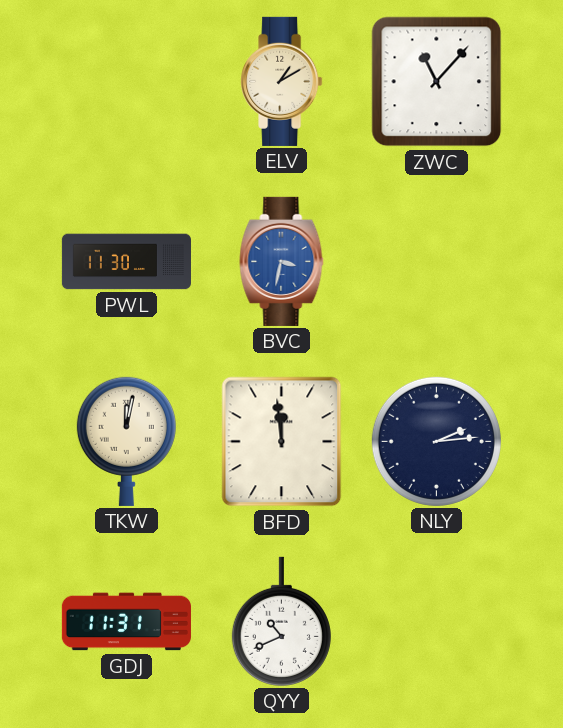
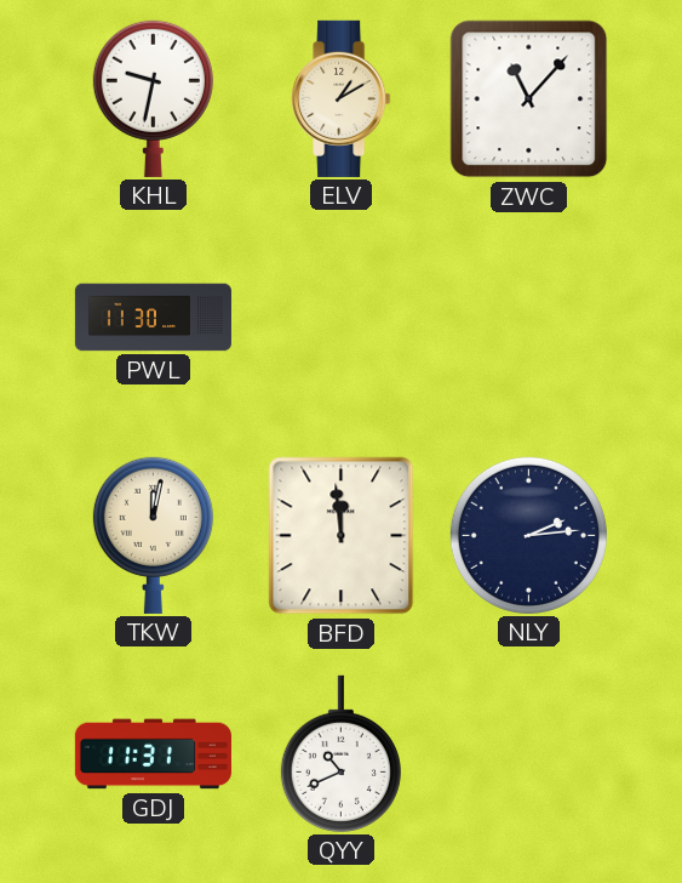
KHL: none -> 9:32 (153, 98)
BVC: 3:32 -> none (282, 261)
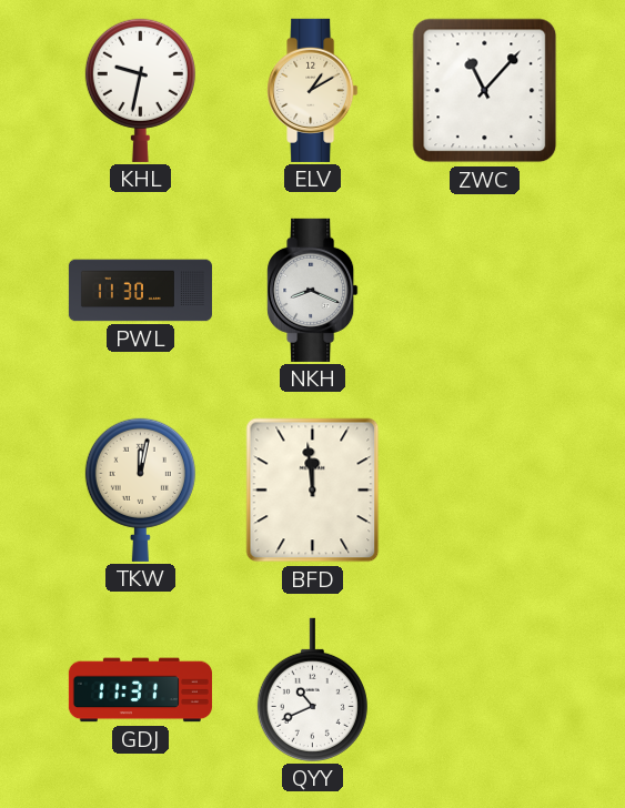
NKH: none -> 8:19 (313, 290)
NLY: 2:14 -> none (528, 535)
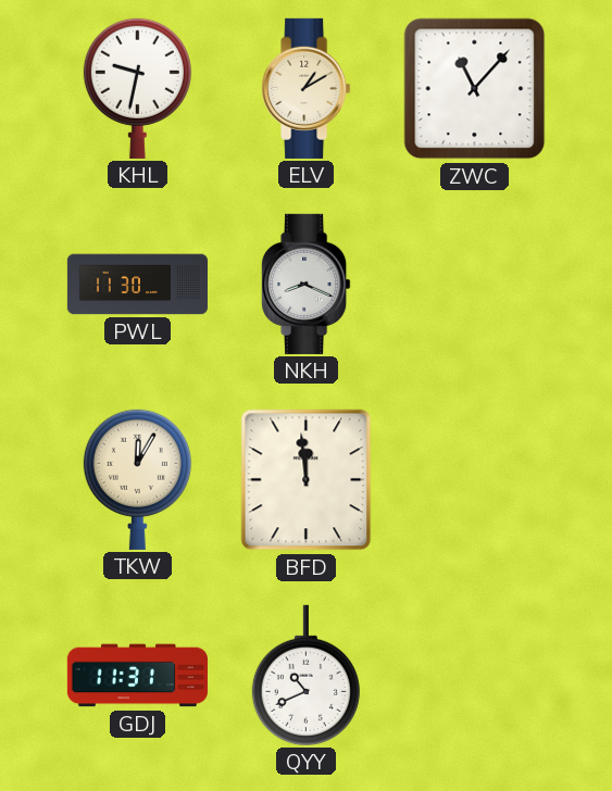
TKW: 12:02 -> 12:05 (137, 479)
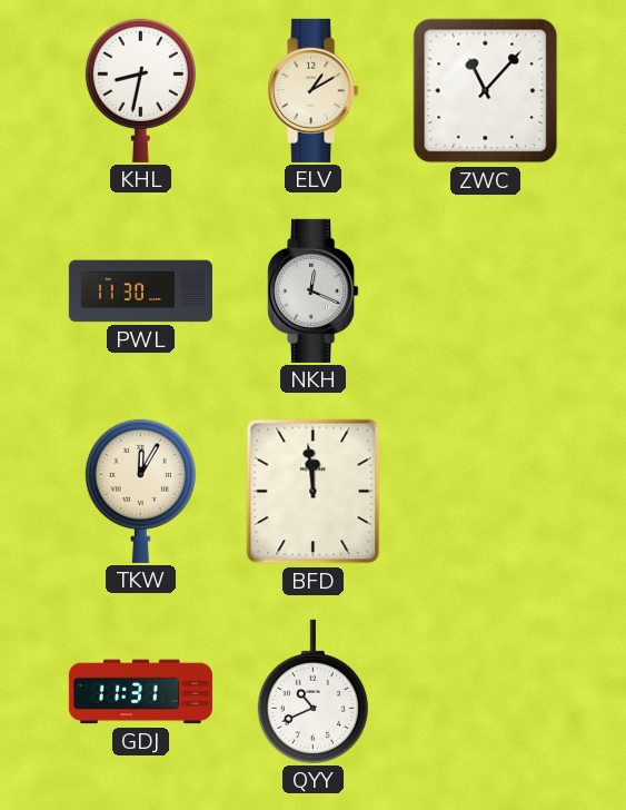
KHL: 9:32 -> 8:32 (140, 90)
NKH: 8:19 -> 12:19 (314, 290)
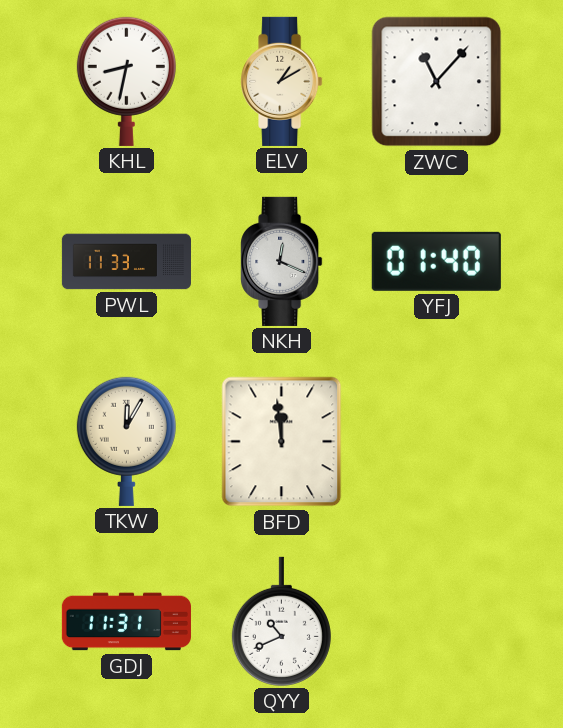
PWL: 11:30 -> 11:33 (126, 262)
YFJ: none -> 01:40 (436, 261)
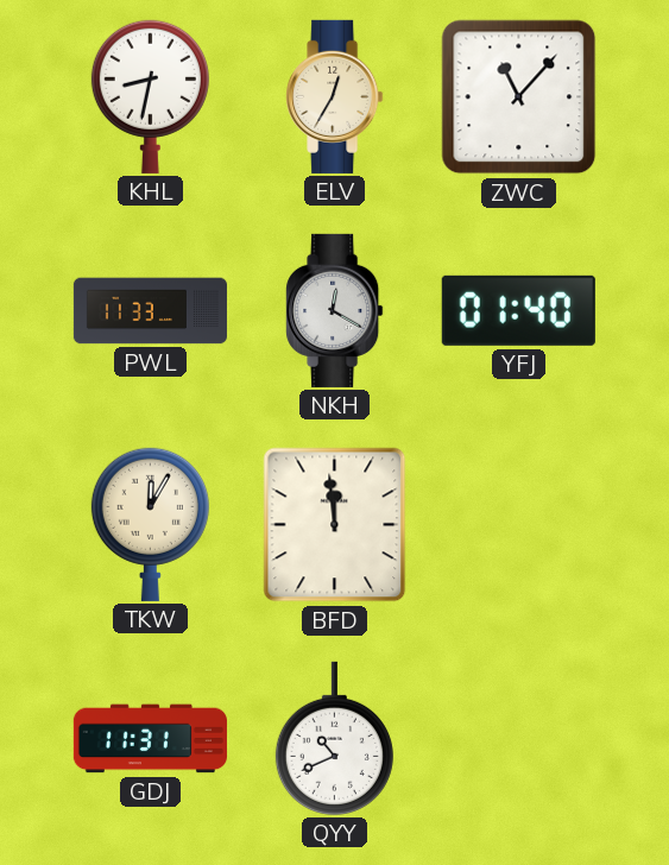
ELV: 1:10 -> 12:35 (335, 96)
NKH: 12:19 -> 12:20 (335, 310)
